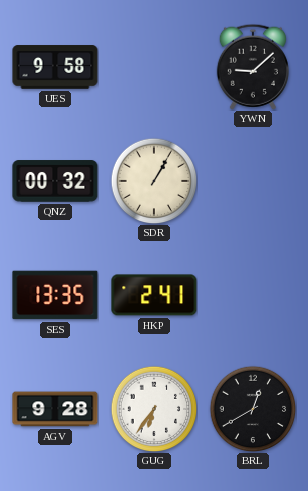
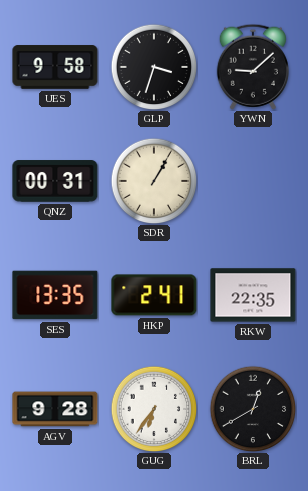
GLP: none -> 3:33 (154, 67)
QNZ: 00:32 -> 00:31 (55, 181)
RKW: none -> 22:35 (253, 295)
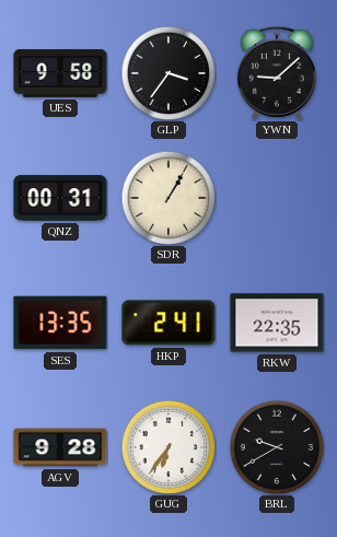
GLP: 3:33 -> 3:36 (168, 73)
BRL: 12:40 -> 9:40 (277, 447)
